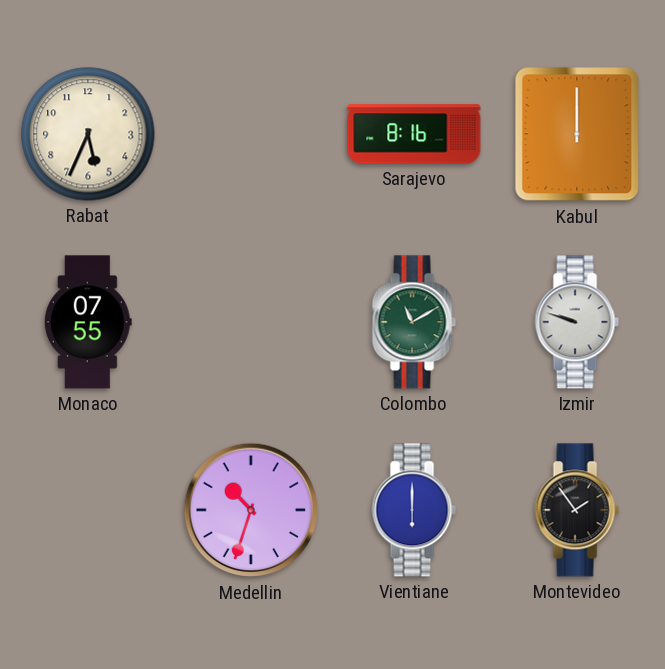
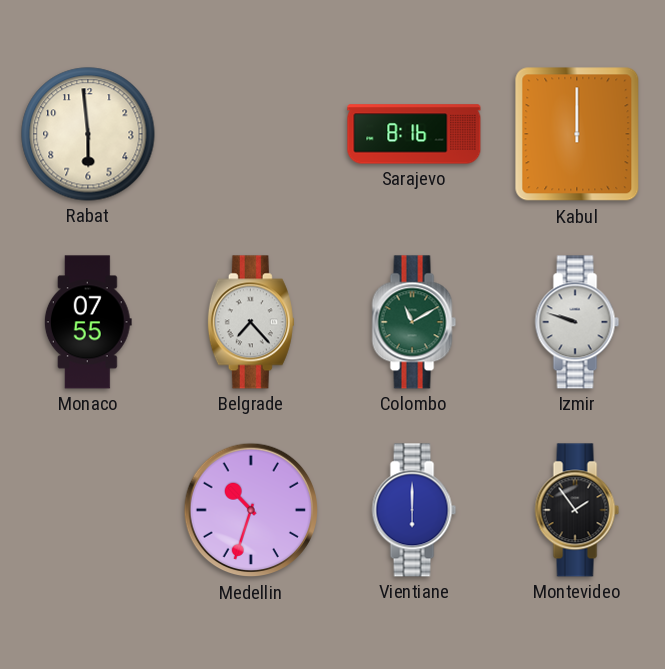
Rabat: 5:34 -> 5:59 (88, 134)
Belgrade: none -> 7:23 (251, 322)
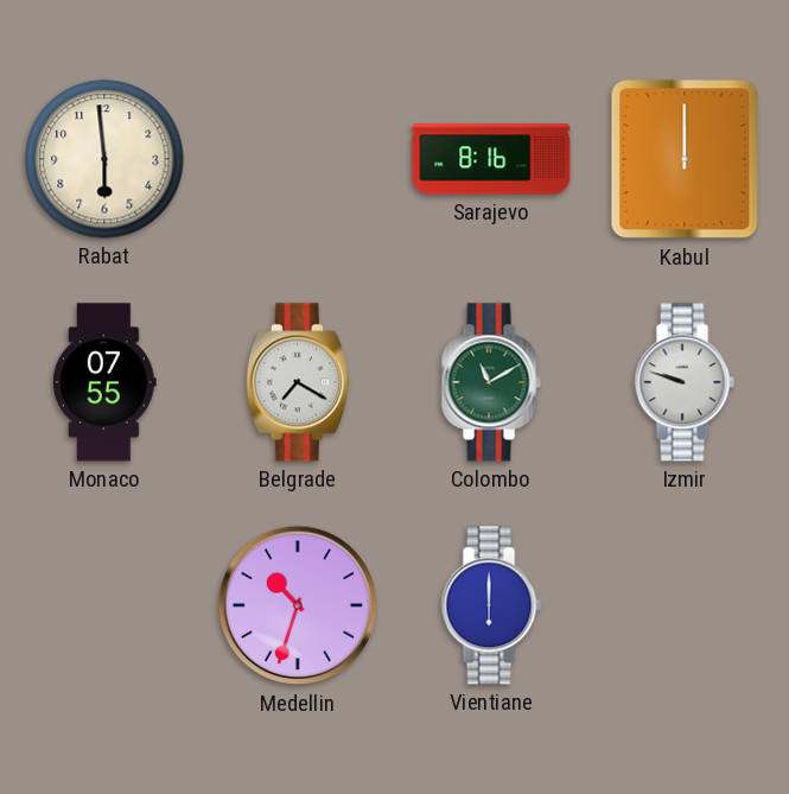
Belgrade: 7:23 -> 7:20 (298, 382)
Montevideo: 1:54 -> none (577, 510)
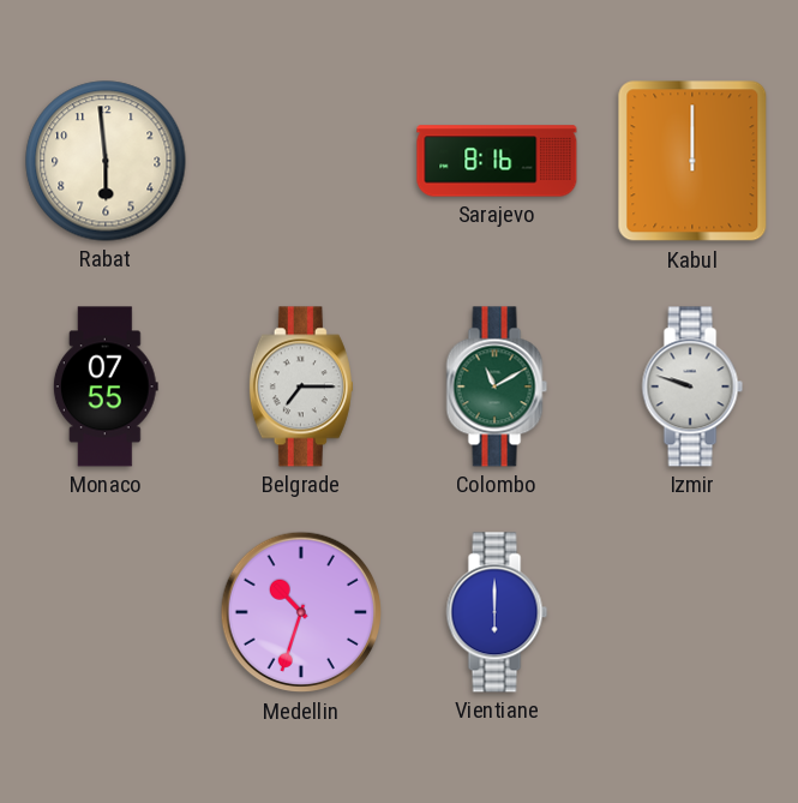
Belgrade: 7:20 -> 7:15 (301, 386)
